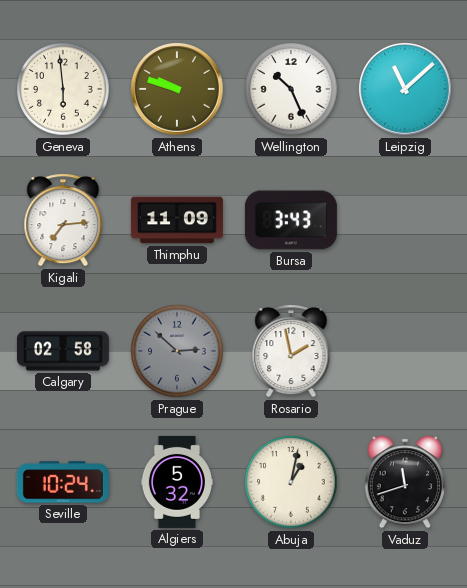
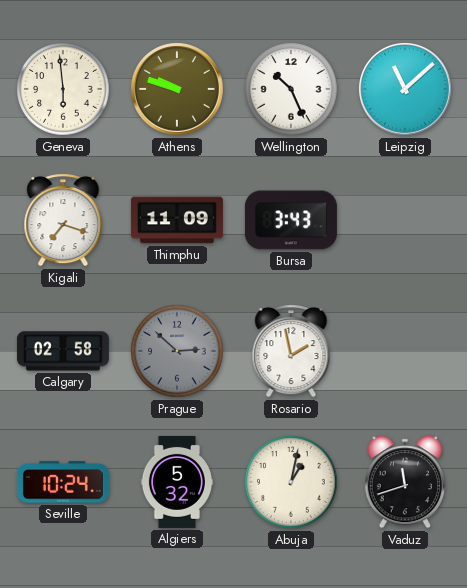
Kigali: 7:14 -> 7:18 (63, 220)
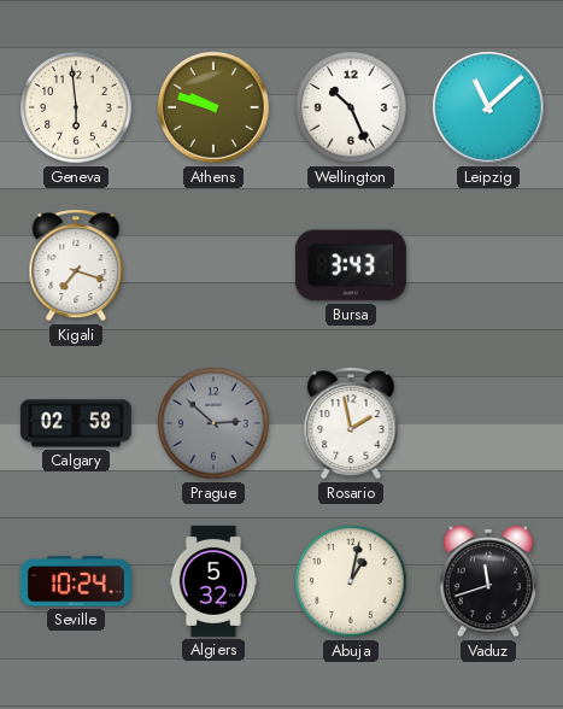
Thimphu: 11:09 -> none (177, 220)
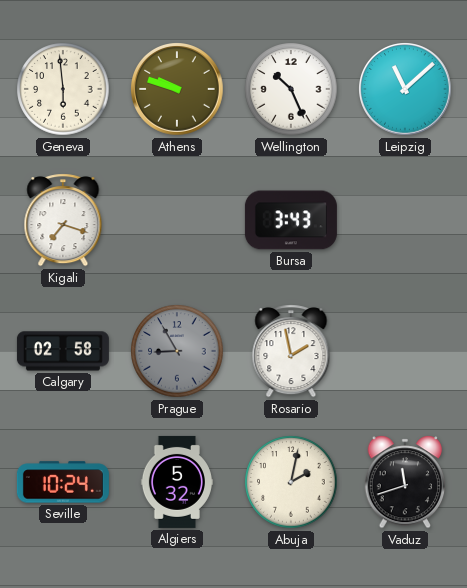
Prague: 2:52 -> 8:55 (177, 351)
Abuja: 1:02 -> 2:02 (291, 482)
